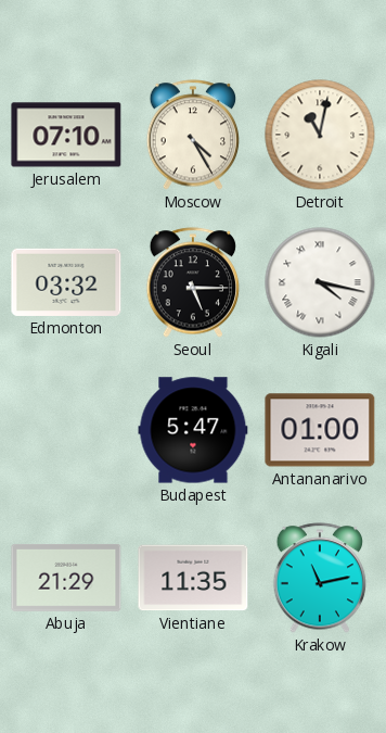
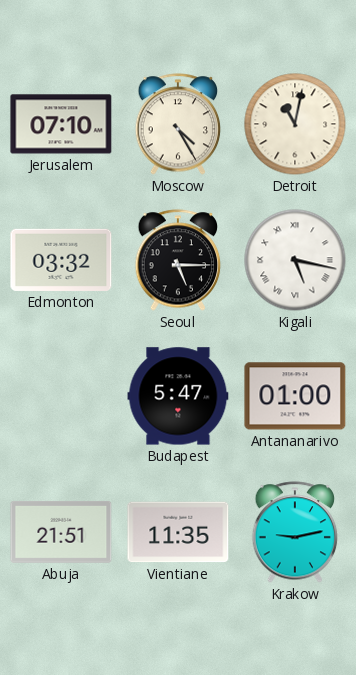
Kigali: 4:17 -> 5:17 (295, 260)
Abuja: 21:29 -> 21:51 (61, 532)
Krakow: 11:13 -> 9:13 (295, 532)
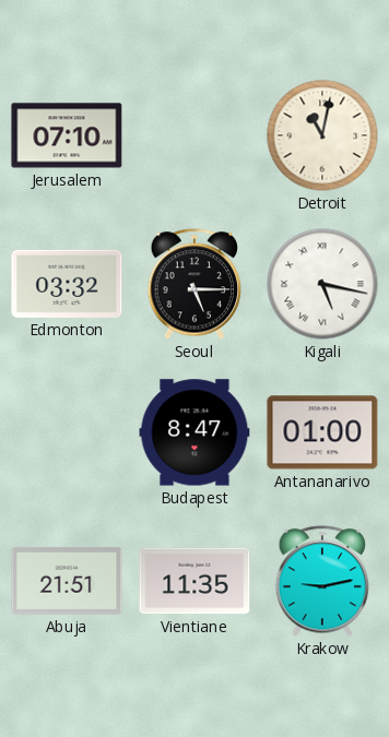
Moscow: 4:25 -> none (178, 124)
Budapest: 5:47 -> 8:47 (194, 432)
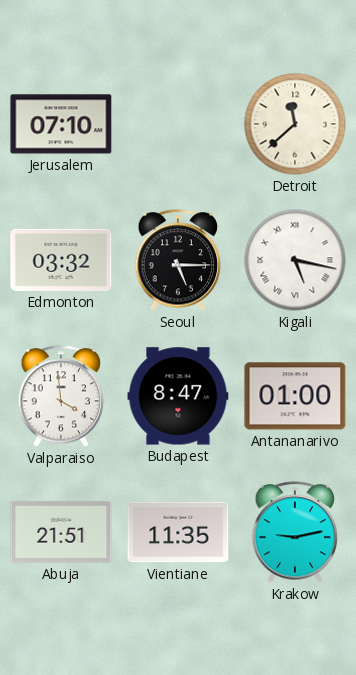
Detroit: 11:02 -> 11:38 (295, 124)
Valparaiso: none -> 3:59 (61, 396)
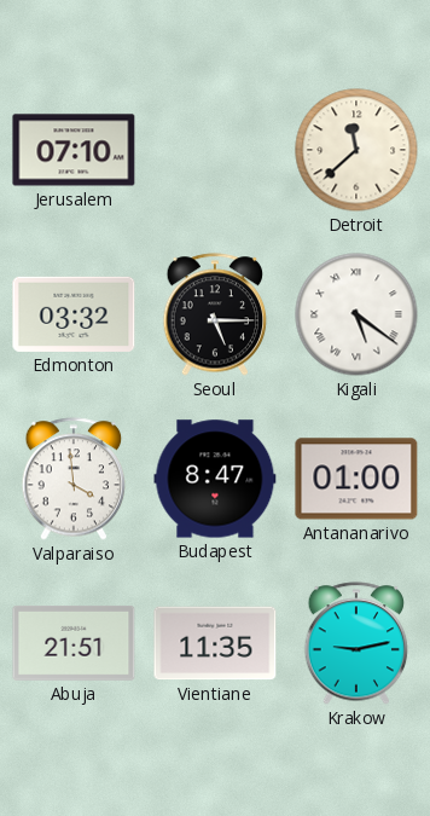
Kigali: 5:17 -> 5:21 (356, 314)
